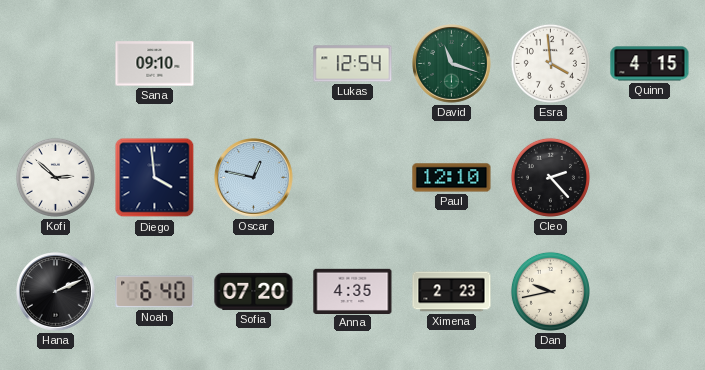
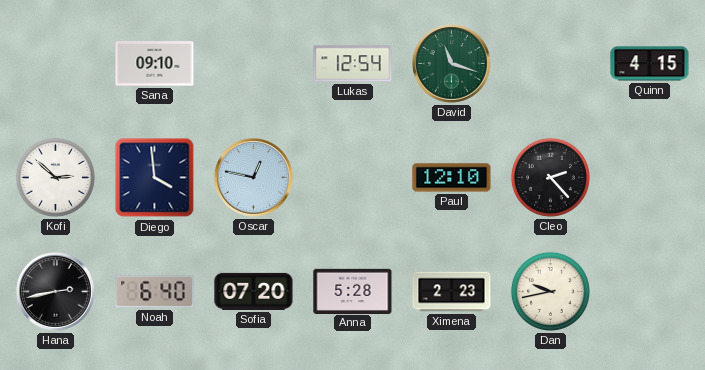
Esra: 3:59 -> none (550, 63)
Hana: 2:11 -> 2:43 (56, 292)
Anna: 4:35 -> 5:28 (353, 291)
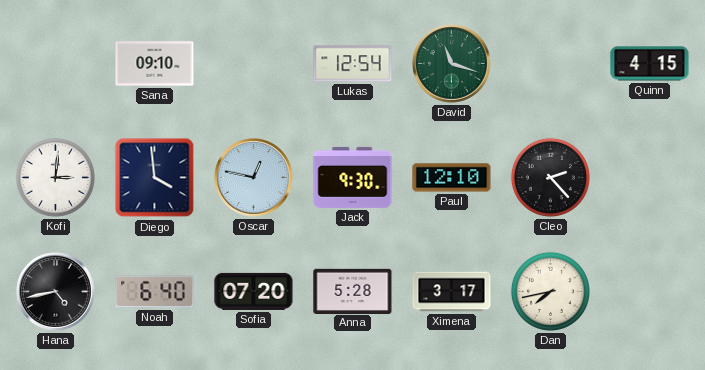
Kofi: 2:52 -> 3:01 (55, 177)
Jack: none -> 9:30 (353, 177)
Hana: 2:43 -> 4:43 (56, 292)
Ximena: 2:23 -> 3:17 (452, 292)
Dan: 9:43 -> 7:43 (550, 291)
